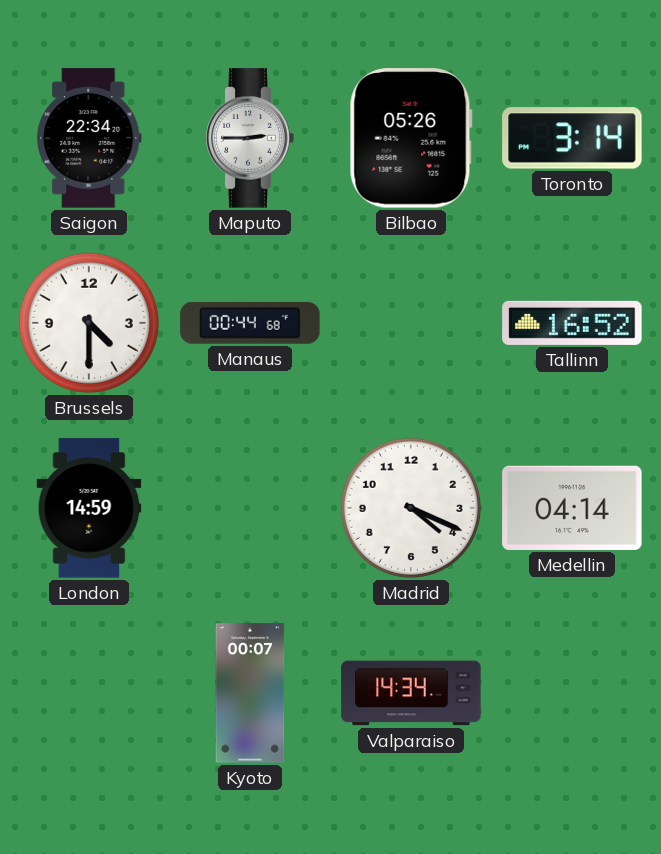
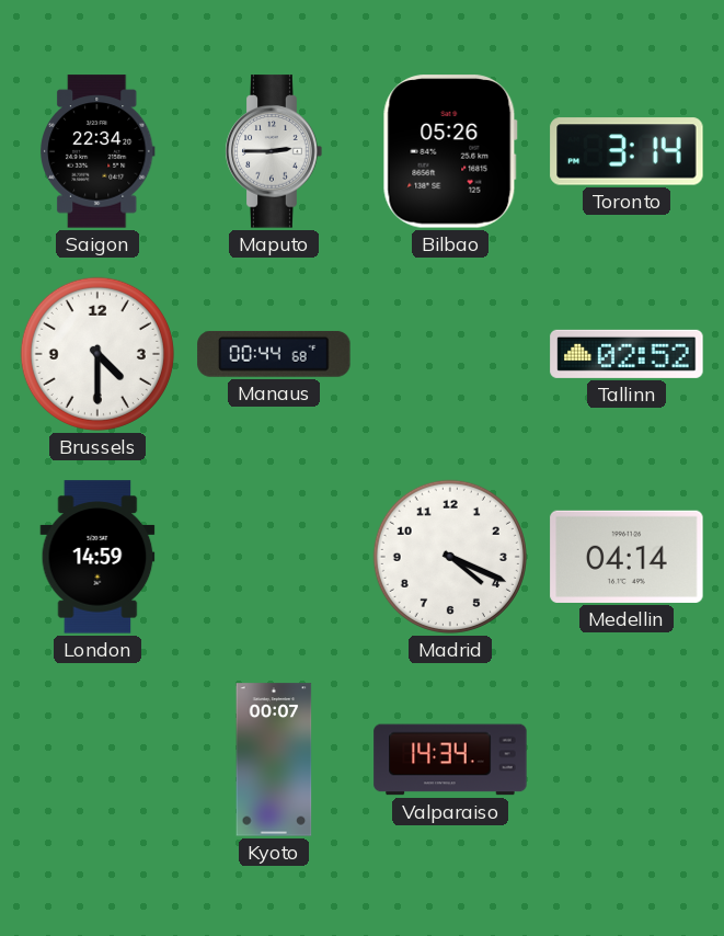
Tallinn: 16:52 -> 02:52 (627, 354)
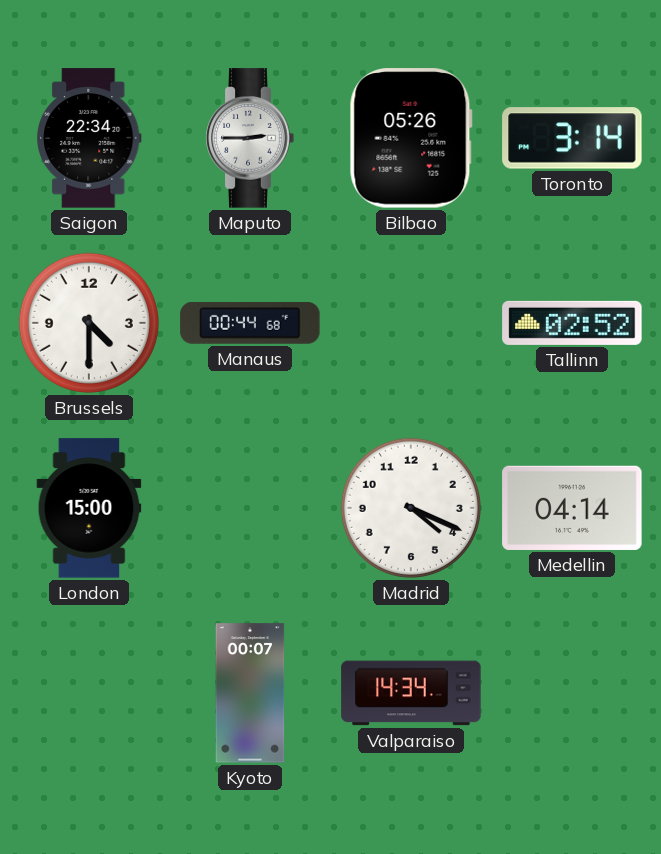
London: 14:59 -> 15:00 (89, 508)
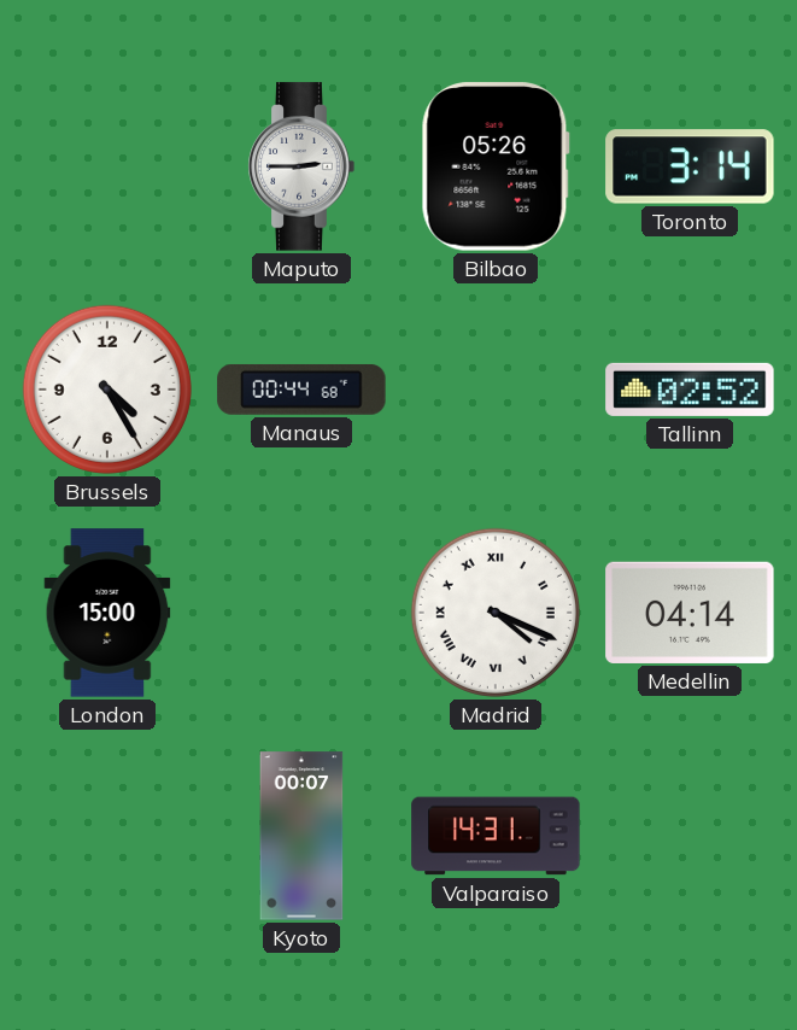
Saigon: 22:34 -> none (89, 138)
Brussels: 4:30 -> 4:25 (107, 390)
Madrid numerals: Arabic -> Roman (496, 613)
Valparaiso: 14:34 -> 14:31 (496, 836)
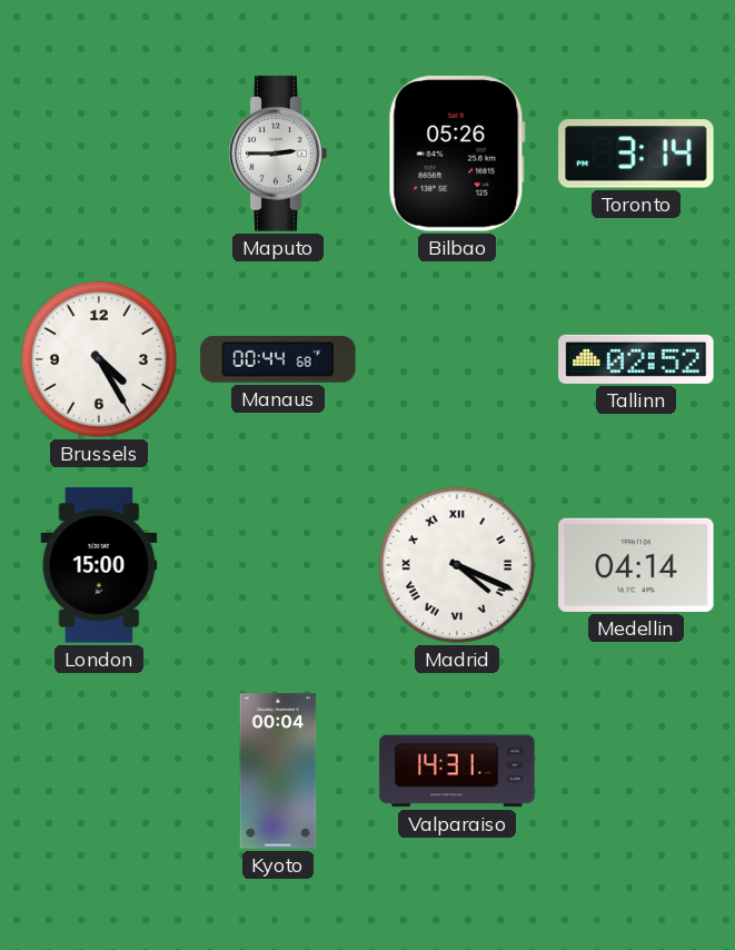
Kyoto: 00:07 -> 00:04 (278, 771)
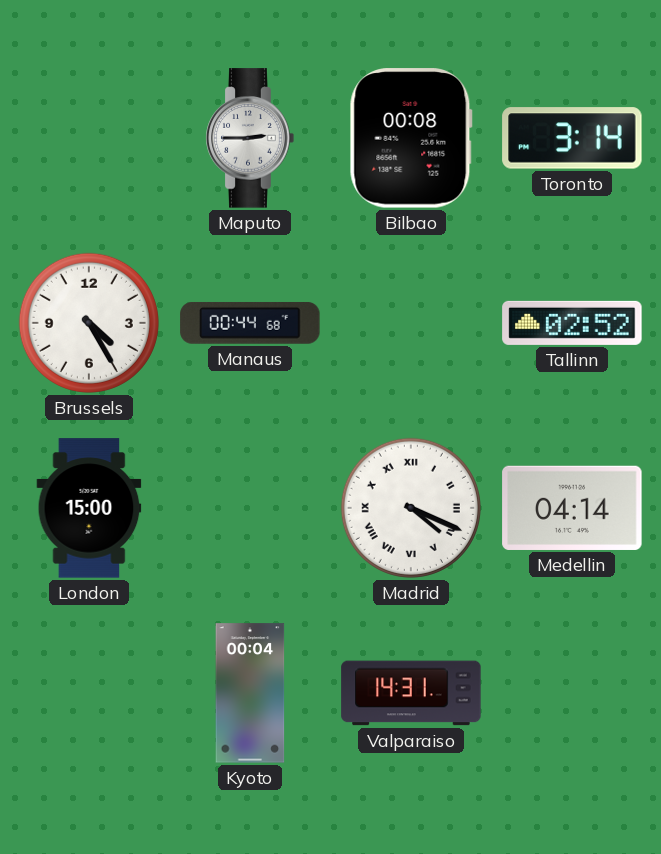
Bilbao: 05:26 -> 00:08 (411, 138)
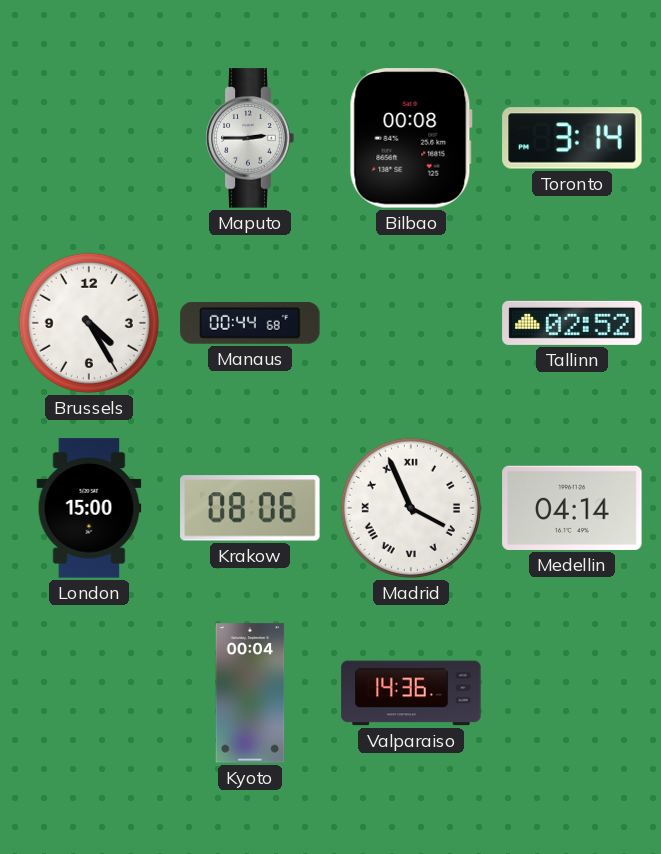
Krakow: none -> 08:06 (250, 508)
Madrid: 4:19 -> 3:56 (411, 508)
Valparaiso: 14:31 -> 14:36 (411, 693)
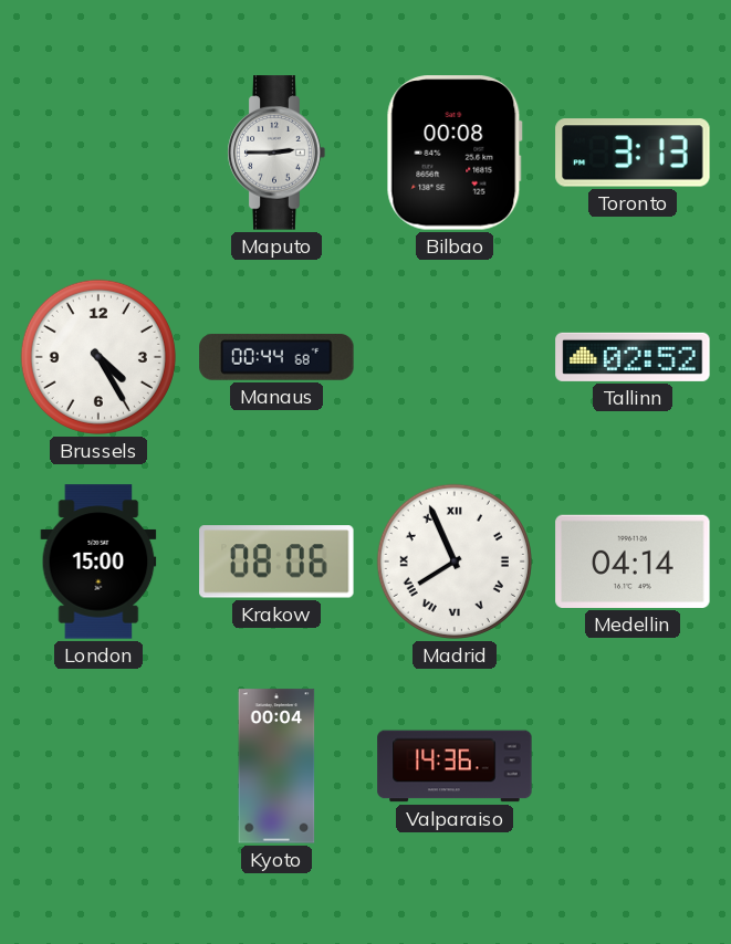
Toronto: 3:14 -> 3:13 (633, 153)
Madrid: 3:56 -> 7:56 (455, 562)
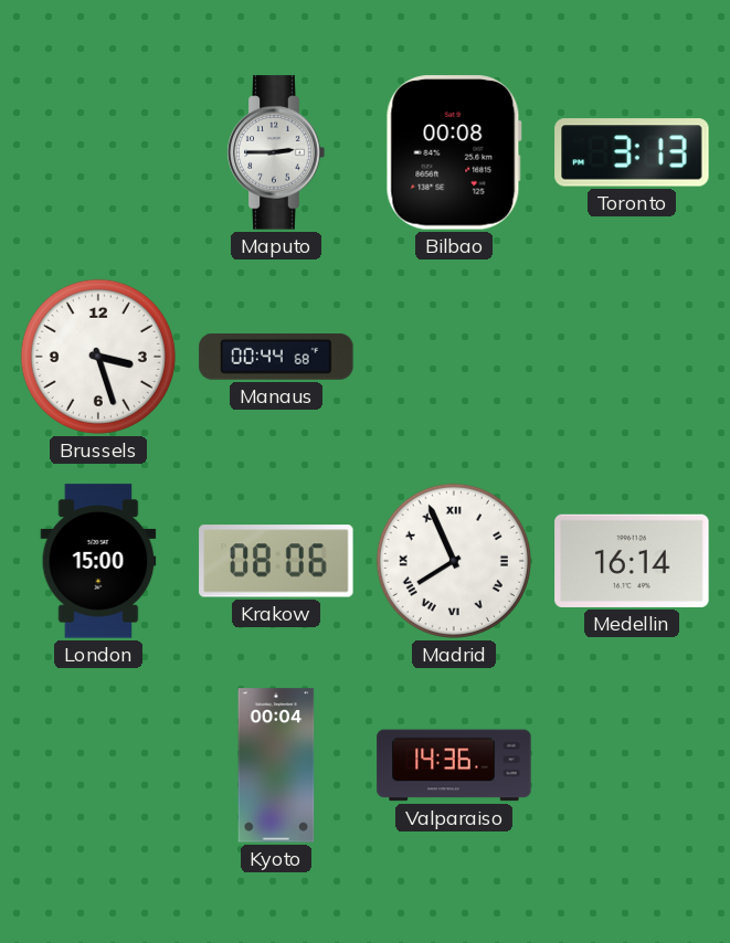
Brussels: 4:25 -> 3:27 (98, 357)
Tallinn: 02:52 -> none (633, 357)
Medellin: 04:14 -> 16:14 (632, 561)
